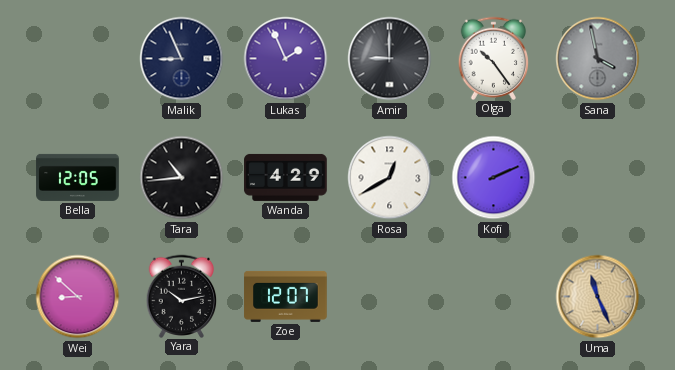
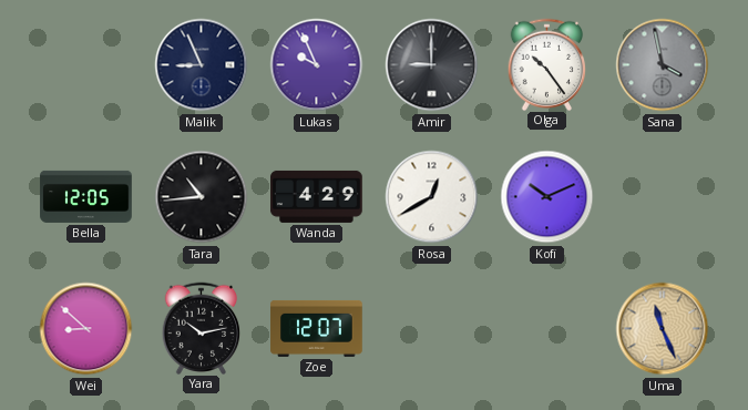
Lukas: 1:56 -> 9:56 (317, 65)
Kofi: 2:11 -> 10:11 (547, 197)
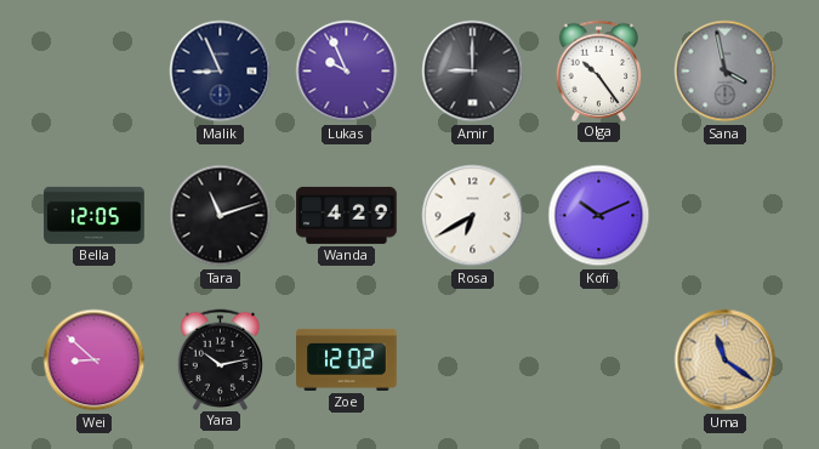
Tara: 10:44 -> 11:12 (221, 216)
Rosa: 12:40 -> 6:40 (473, 216)
Zoe: 12:07 -> 12:02 (347, 359)
Uma: 11:26 -> 11:21 (726, 360)
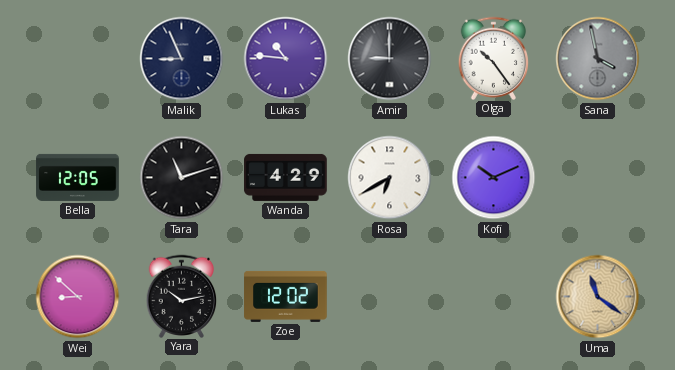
Lukas: 9:56 -> 10:46 (286, 59)
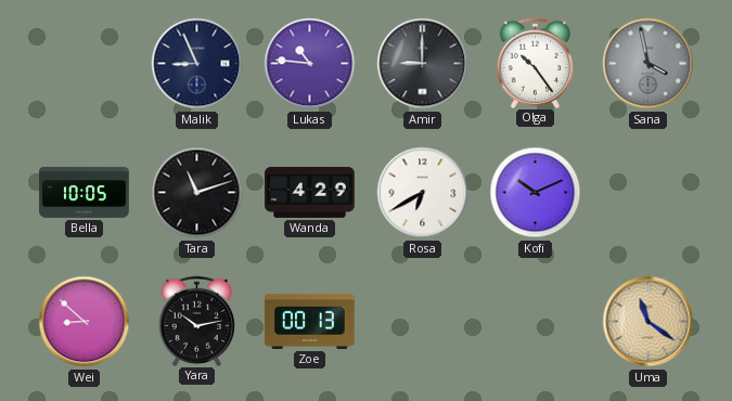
Bella: 12:05 -> 10:05 (85, 192)
Zoe: 12:02 -> 00:13 (310, 321)
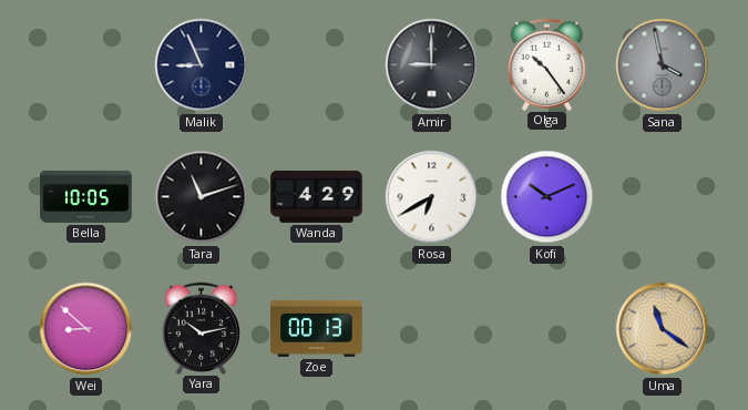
Lukas: 10:46 -> none (310, 64)
